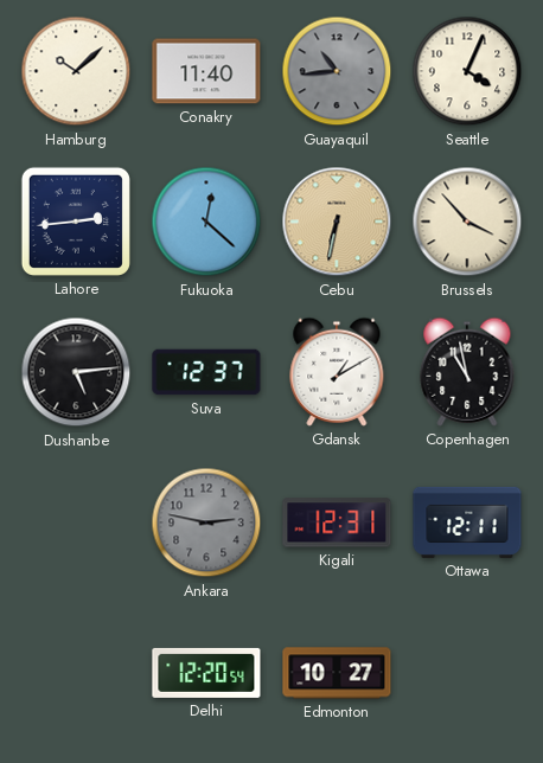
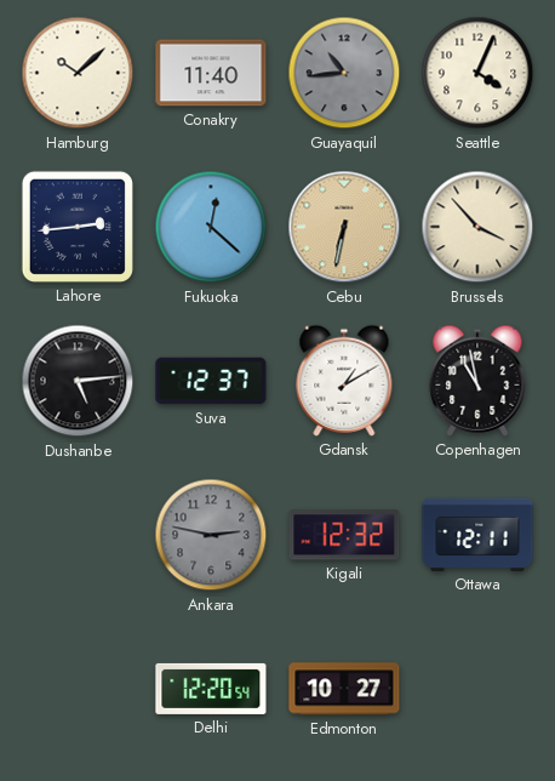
Kigali: 12:31 -> 12:32 (344, 535)
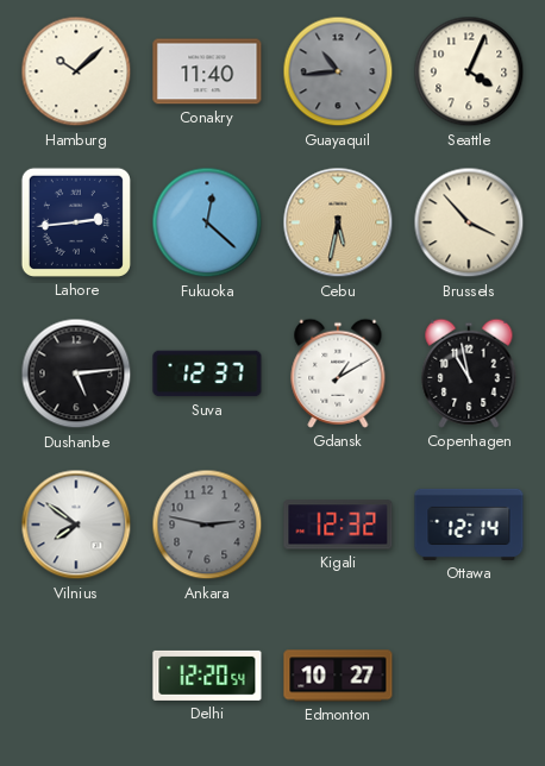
Cebu: 6:32 -> 5:32 (338, 222)
Vilnius: none -> 7:51 (76, 525)
Ottawa: 12:11 -> 12:14 (469, 525)
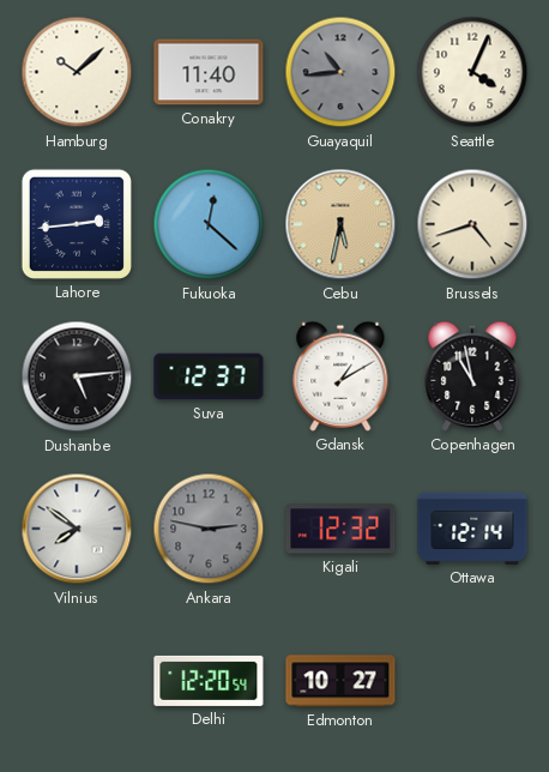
Brussels: 3:53 -> 4:42 (472, 224)
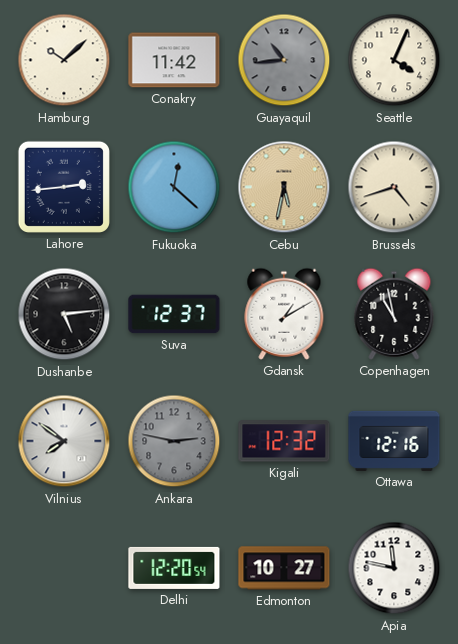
Conakry: 11:40 -> 11:42 (174, 60)
Ottawa: 12:14 -> 12:16 (394, 441)
Apia: none -> 11:47 (394, 568)
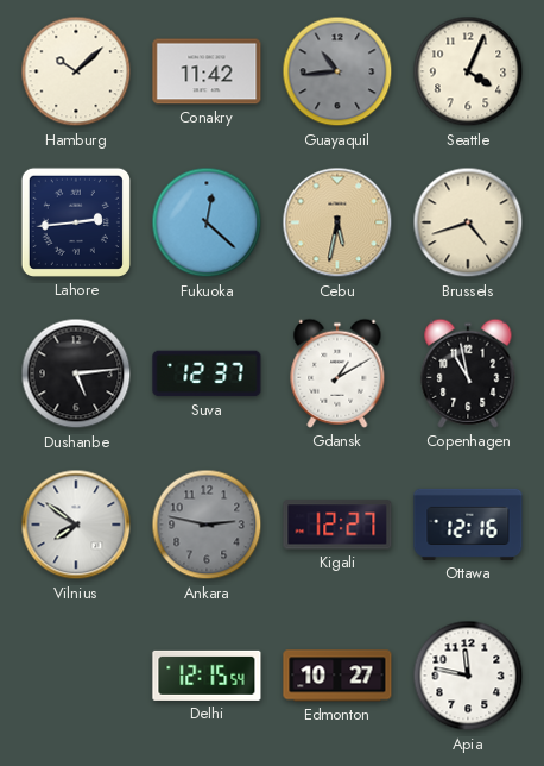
Kigali: 12:32 -> 12:27 (337, 525)
Delhi: 12:20 -> 12:15 (207, 676)
